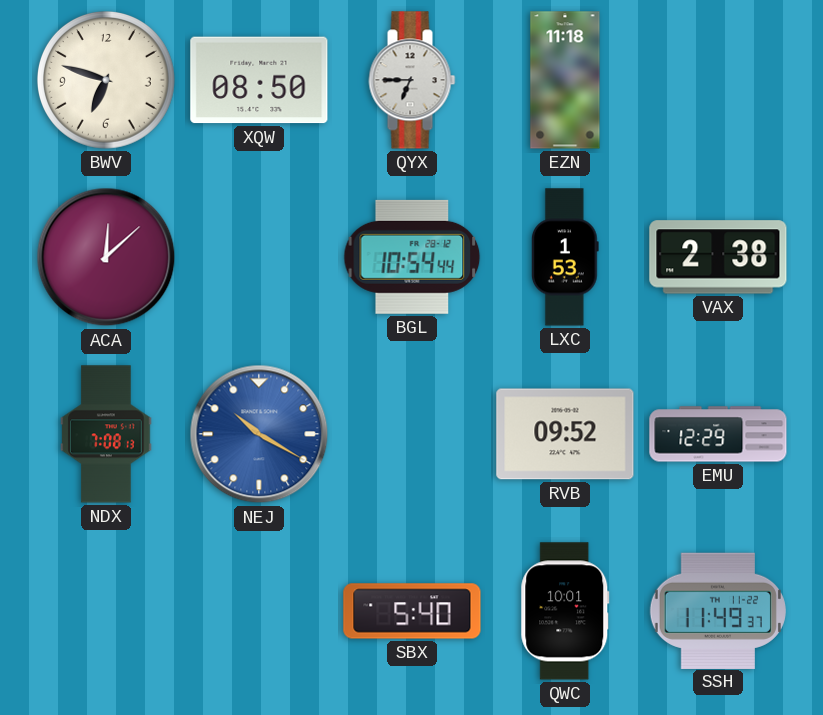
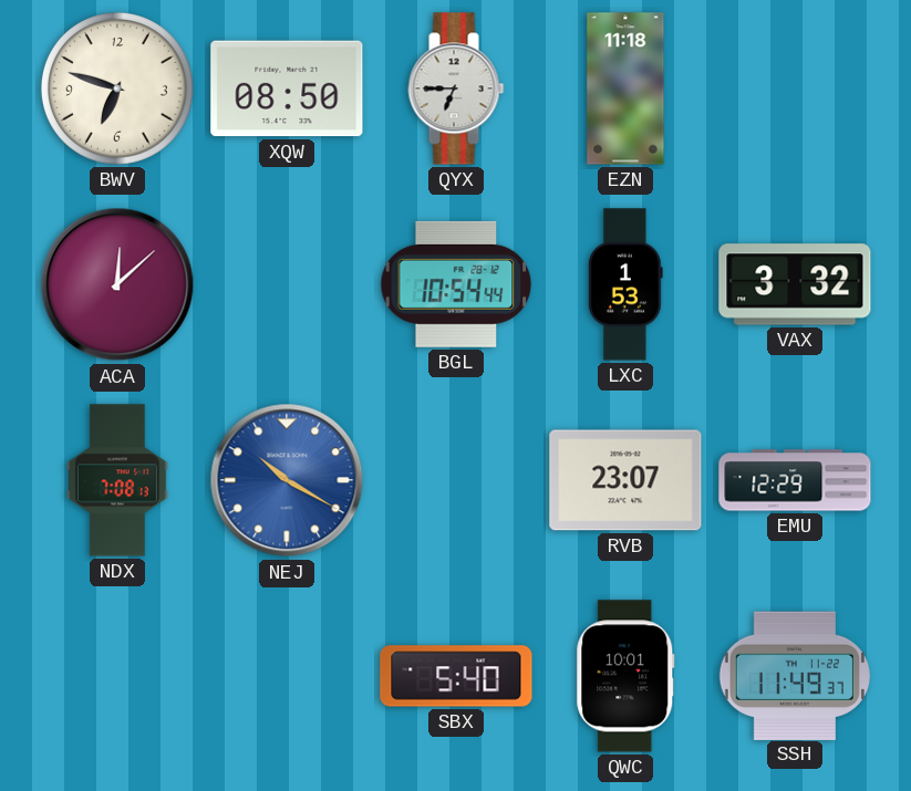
VAX: 2:38 -> 3:32 (795, 284)
RVB: 09:52 -> 23:07 (625, 480)
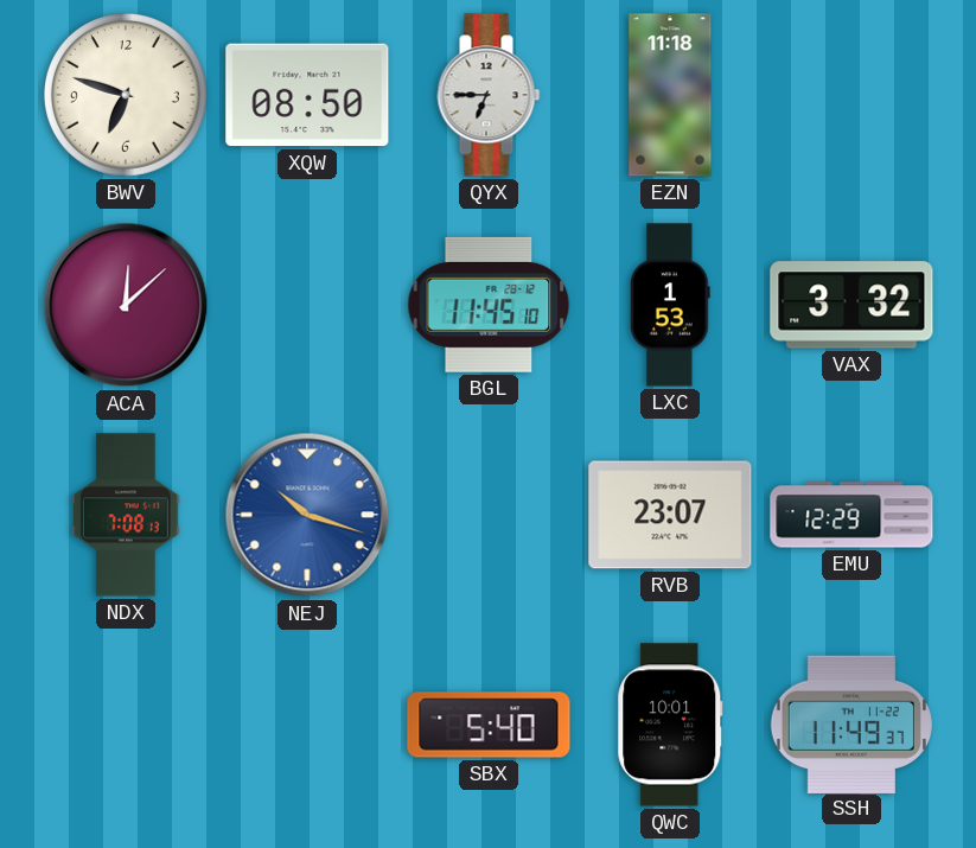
BGL: 10:54 -> 11:45 (489, 305)
NEJ: 10:20 -> 10:18 (307, 515)
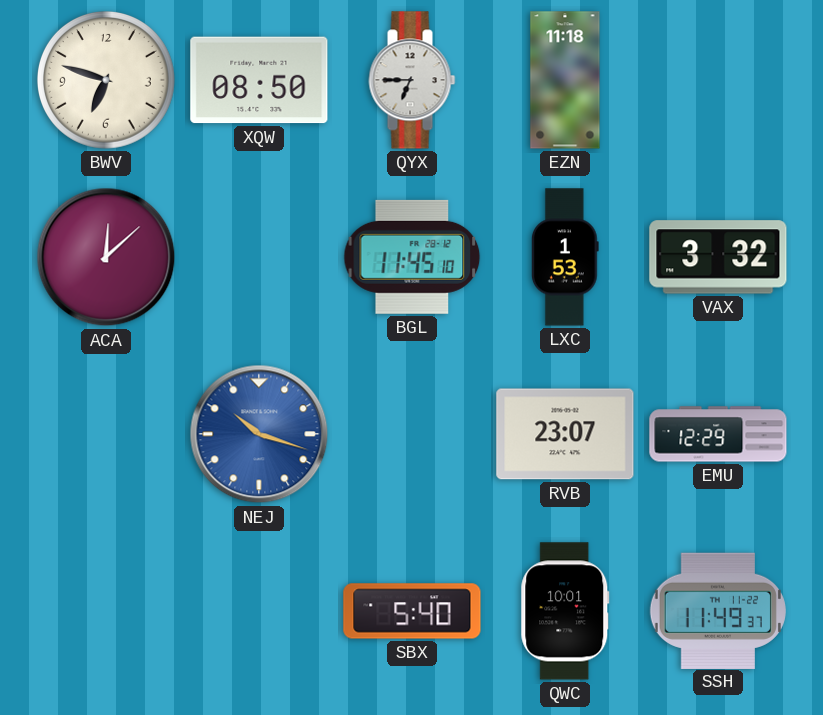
NDX: 7:08 -> none (126, 515)
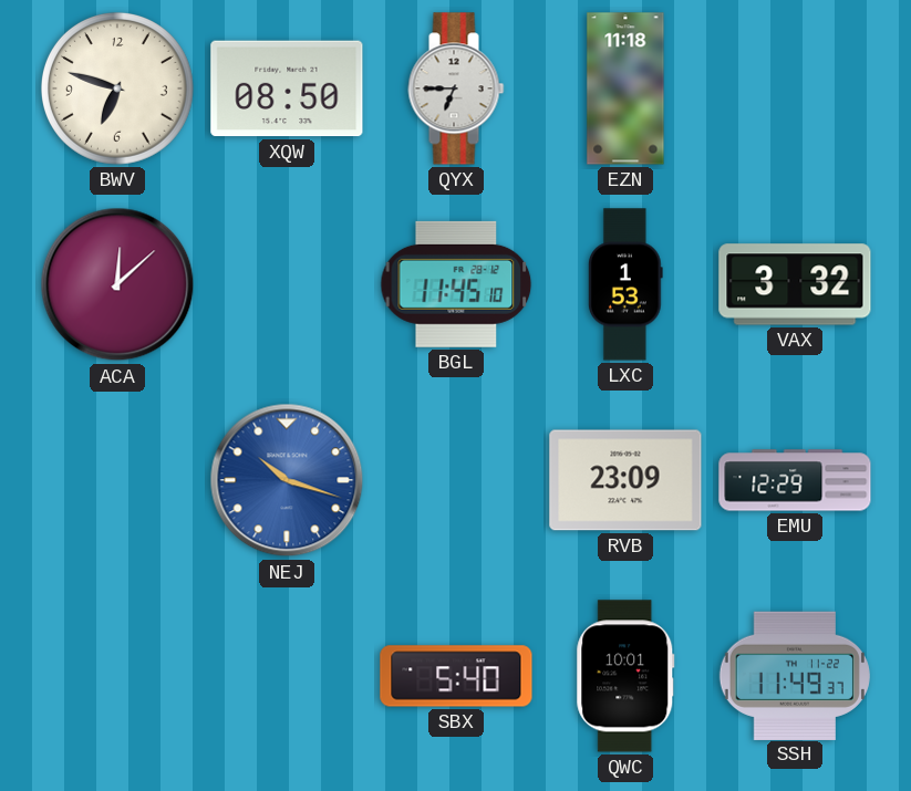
RVB: 23:07 -> 23:09 (625, 480)
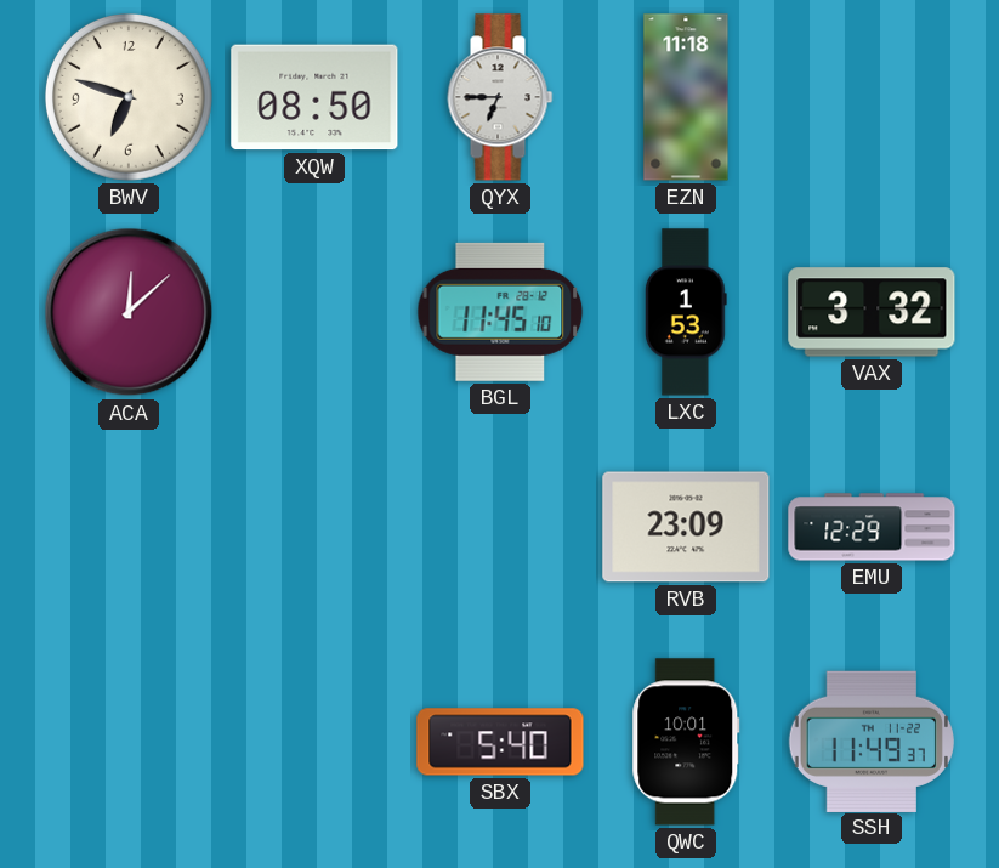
NEJ: 10:18 -> none (287, 480)
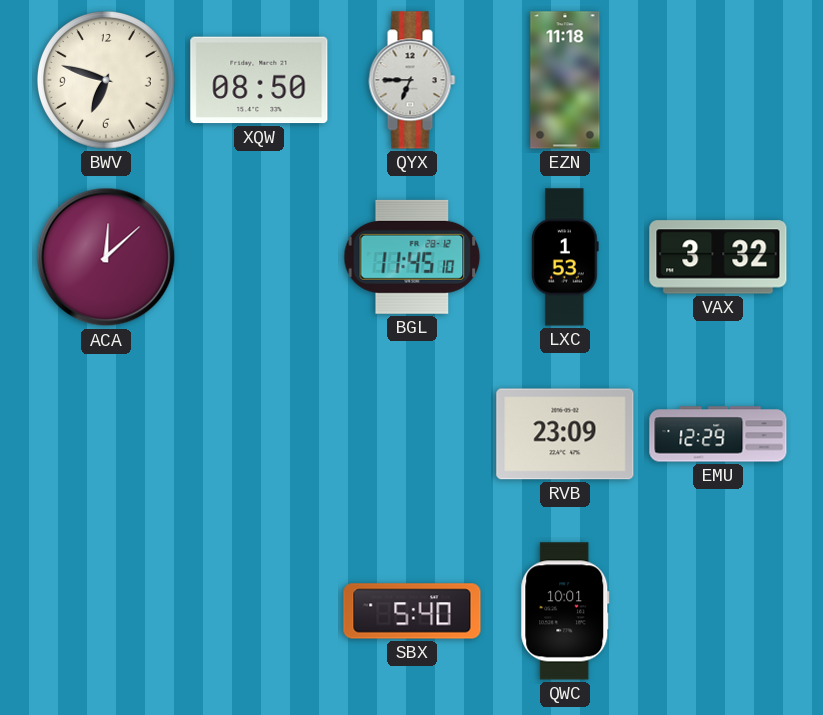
SSH: 11:49 -> none (872, 741)
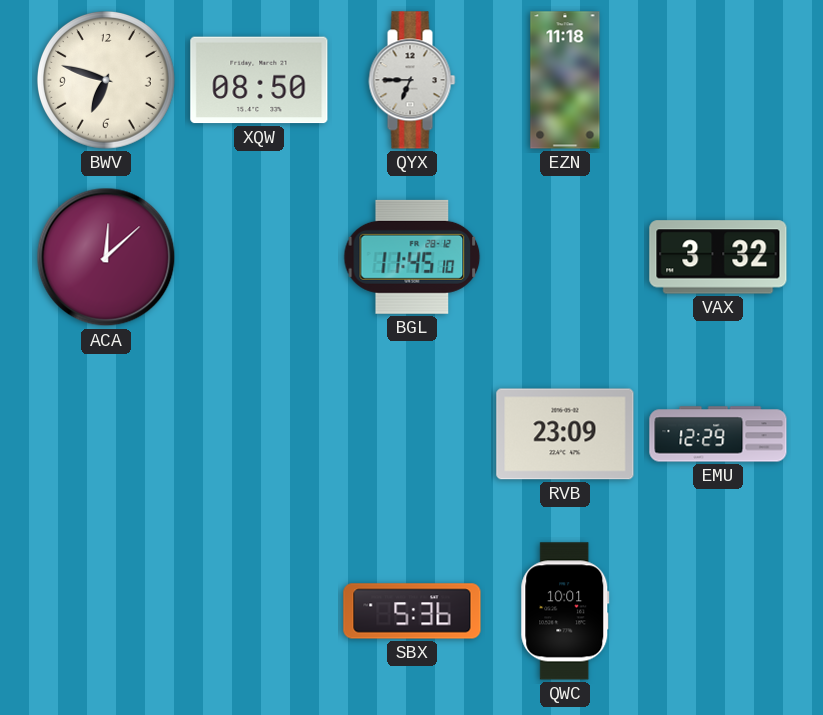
LXC: 1:53 -> none (565, 257)
SBX: 5:40 -> 5:36 (412, 611)
